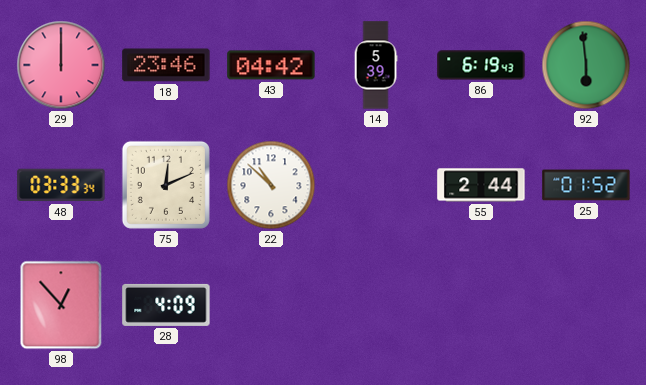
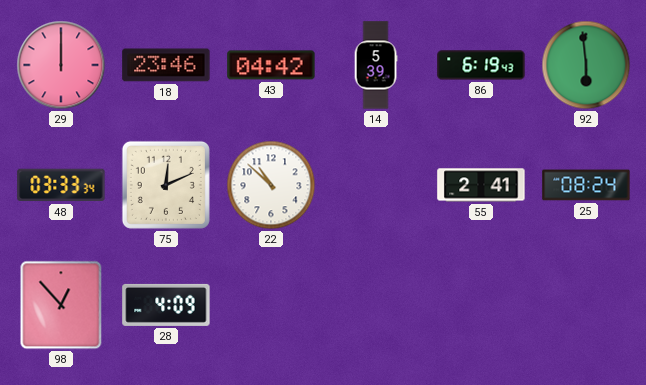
55: 2:44 -> 2:41 (481, 185)
25: 01:52 -> 08:24 (586, 185)
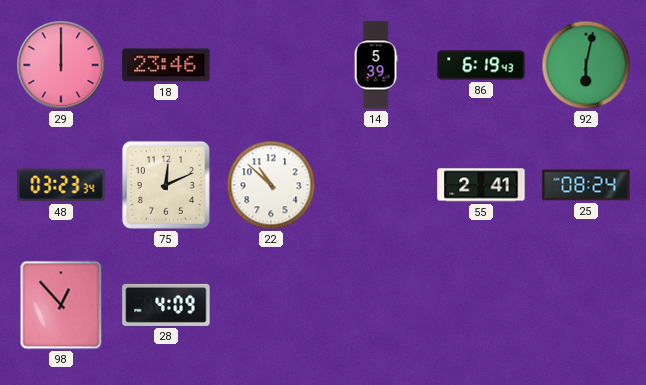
43: 04:42 -> none (271, 65)
92: 5:59 -> 6:02 (586, 65)
48: 03:33 -> 03:23 (61, 185)
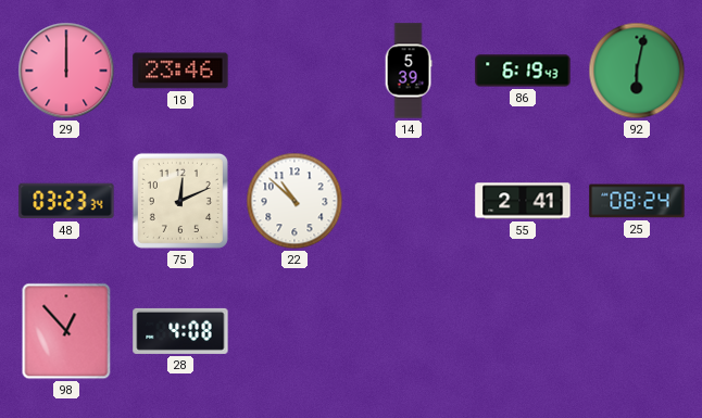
28: 4:09 -> 4:08 (180, 331)
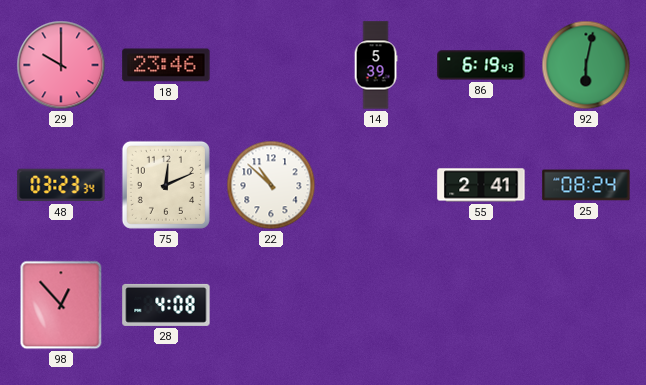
29: 12:00 -> 10:00 (61, 65)
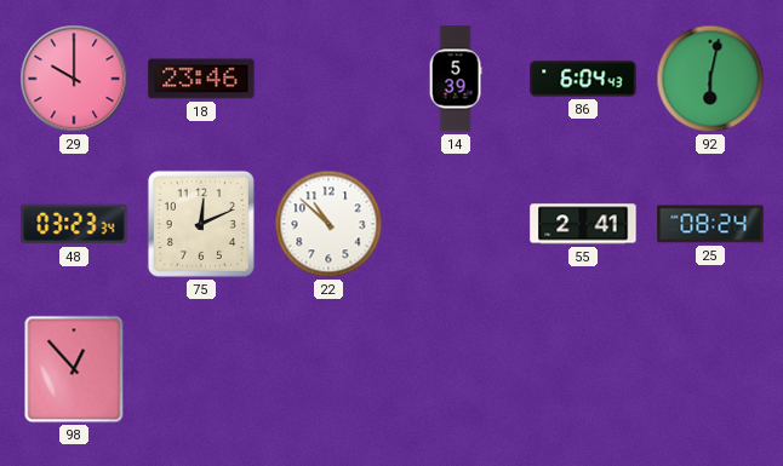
86: 6:19 -> 6:04 (583, 79)
28: 4:08 -> none (166, 305)
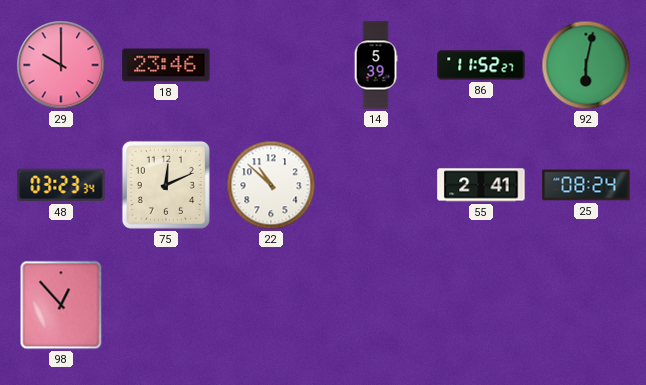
86: 6:04 -> 11:52 (481, 65)
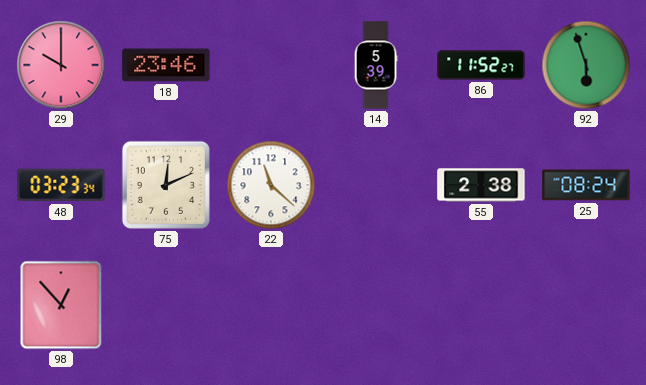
92: 6:02 -> 5:57 (586, 65)
22: 10:52 -> 11:22 (271, 185)
55: 2:41 -> 2:38 (481, 185)
